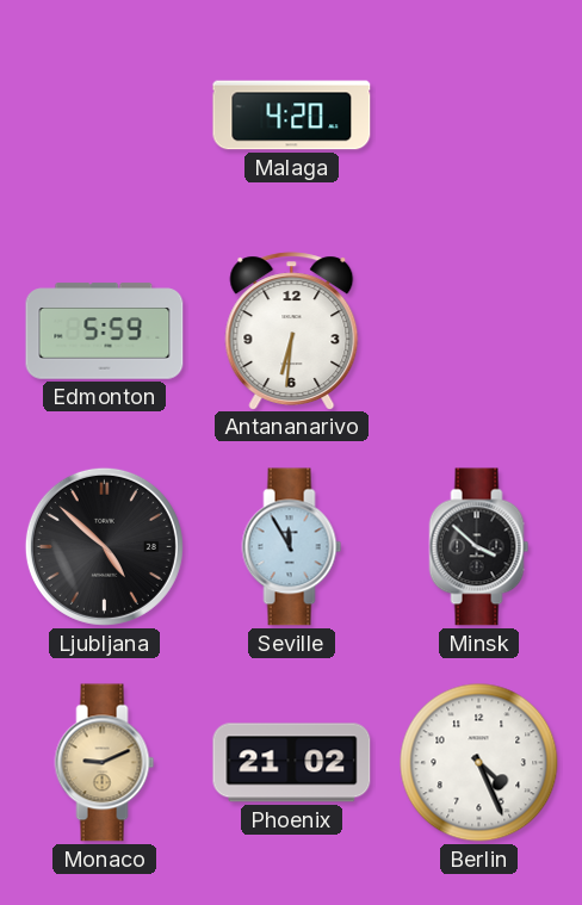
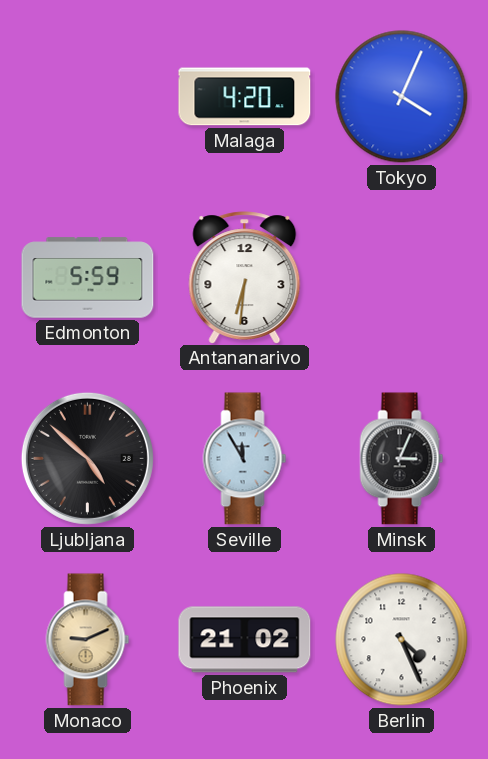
Tokyo: none -> 4:04 (402, 97)
Minsk: 3:52 -> 3:04 (402, 459)
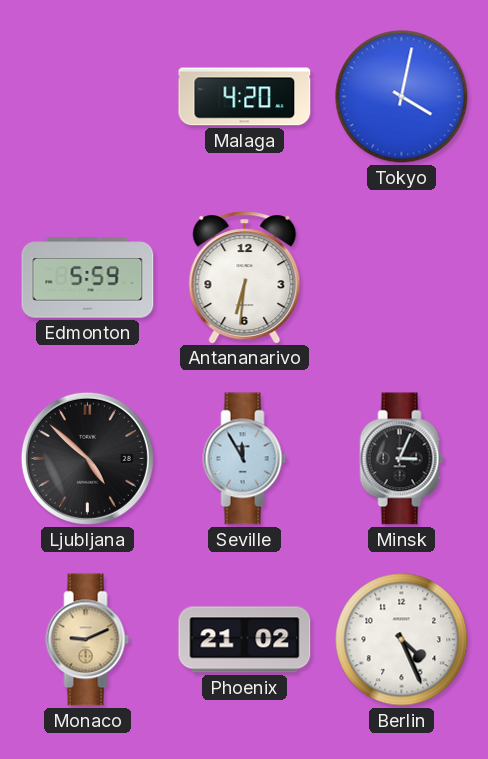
Tokyo: 4:04 -> 4:02 (402, 97)
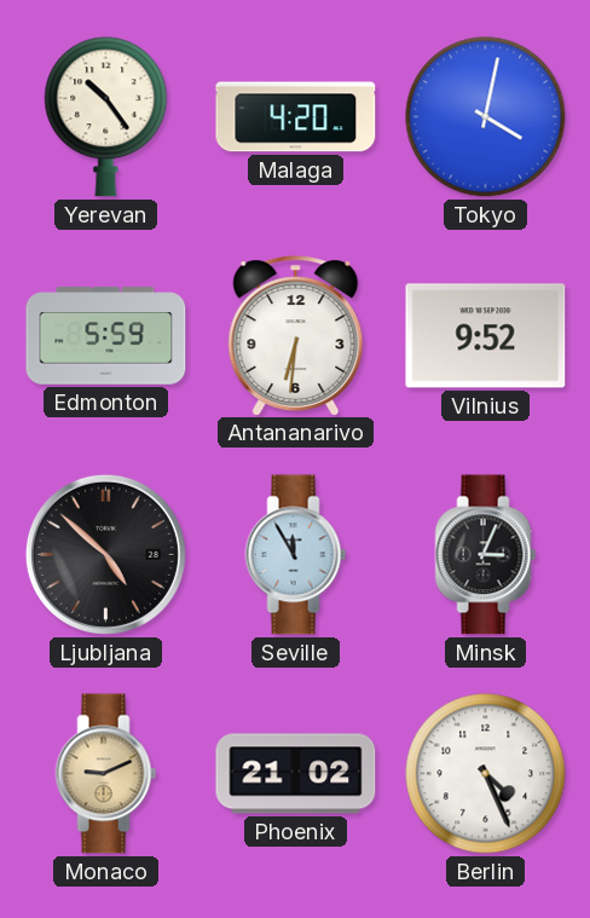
Yerevan: none -> 10:24 (106, 117)
Vilnius: none -> 9:52 (486, 336)
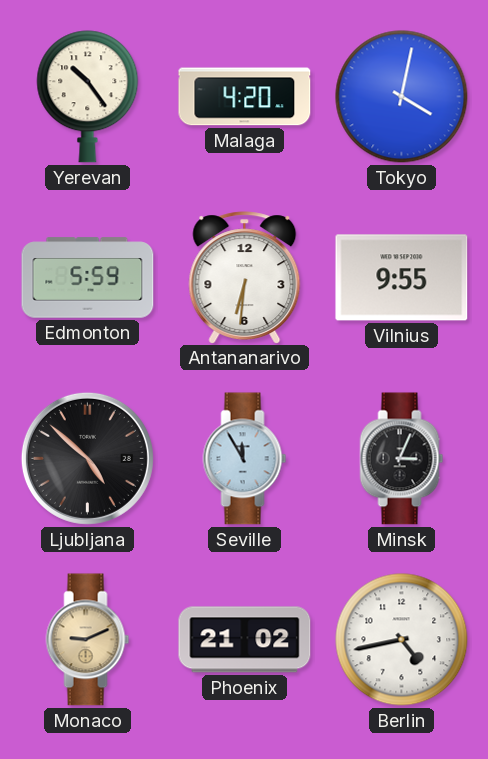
Vilnius: 9:52 -> 9:55 (402, 278)
Berlin: 4:26 -> 4:43 (402, 640)
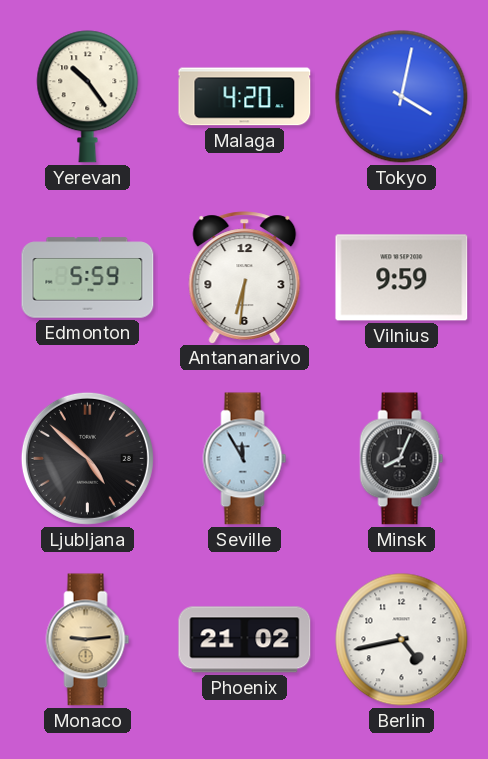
Vilnius: 9:55 -> 9:59 (402, 278)
Minsk: 3:04 -> 8:04 (402, 459)
Monaco: 9:11 -> 9:14 (88, 640)
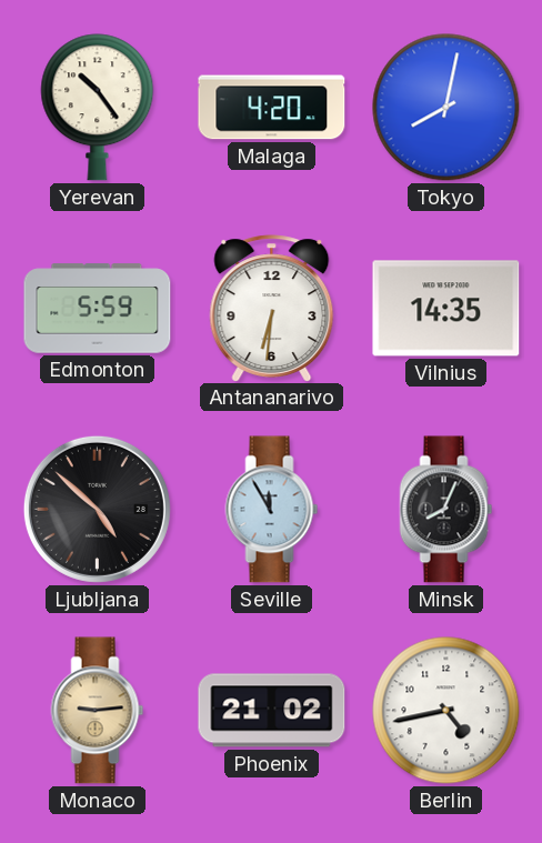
Tokyo: 4:02 -> 8:02 (446, 108)
Vilnius: 9:59 -> 14:35 (446, 309)
